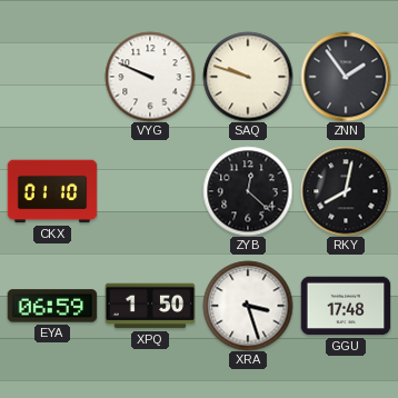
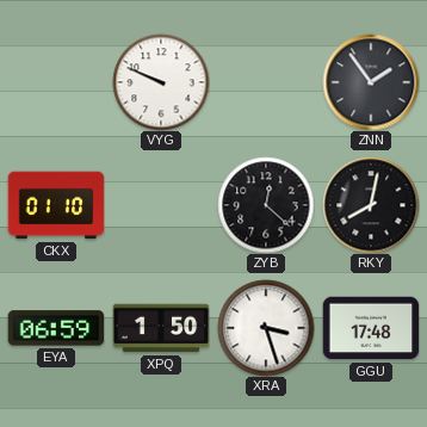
SAQ: 9:48 -> none (248, 77)
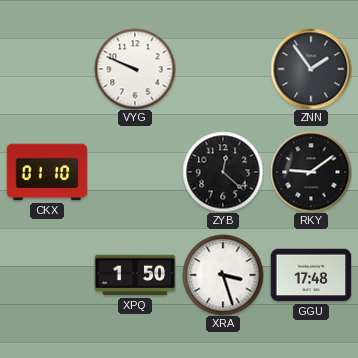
RKY: 8:02 -> 9:09 (311, 172)
EYA: 06:59 -> none (56, 328)
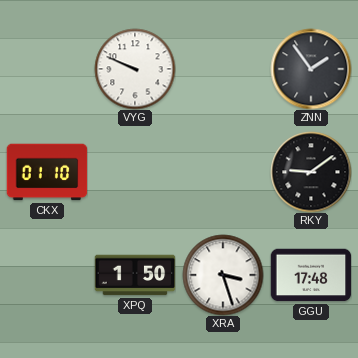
ZYB: 12:22 -> none (223, 172)
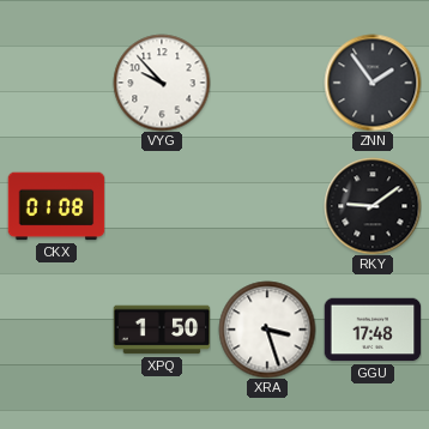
VYG: 9:49 -> 9:53 (162, 83)
CKX: 01:10 -> 01:08 (56, 206)
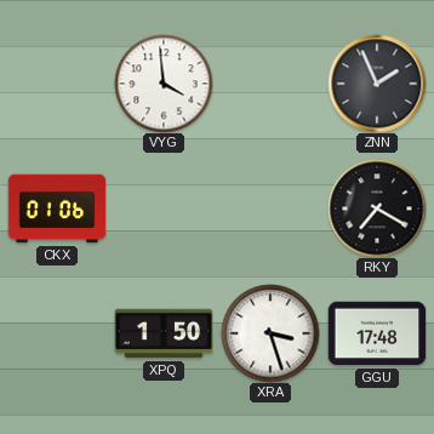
VYG: 9:53 -> 3:59 (164, 84)
ZNN: 1:54 -> 1:56 (377, 84)
CKX: 01:08 -> 01:06 (57, 209)
RKY: 9:09 -> 7:20 (377, 209)
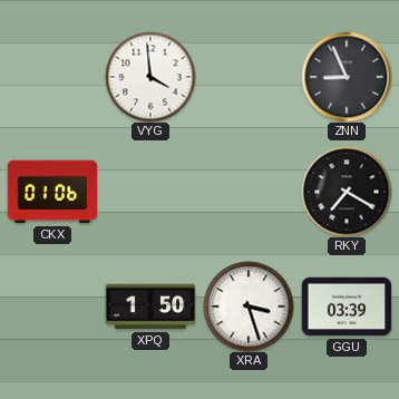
ZNN: 1:56 -> 8:56 (347, 77)
GGU: 17:48 -> 03:39 (347, 306)
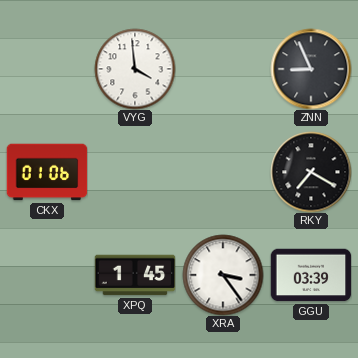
XPQ: 1:50 -> 1:45 (135, 275)
XRA: 3:27 -> 3:24 (223, 275)
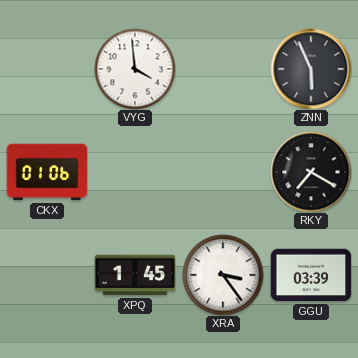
ZNN: 8:56 -> 5:56 (311, 69)
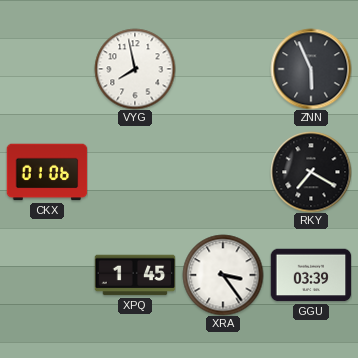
VYG: 3:59 -> 7:58 (135, 69)
